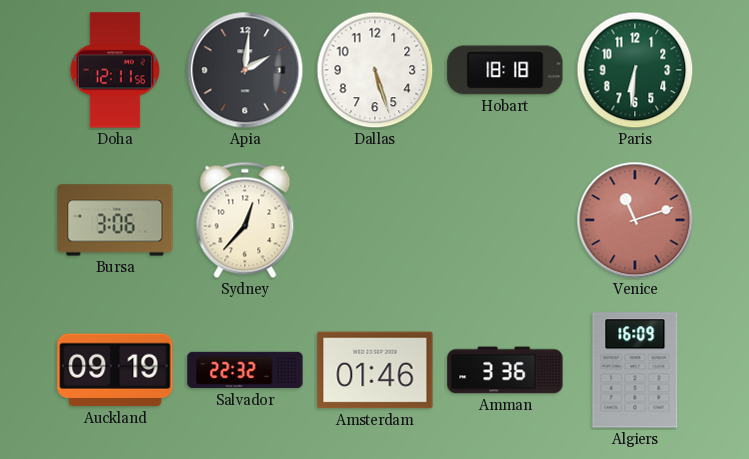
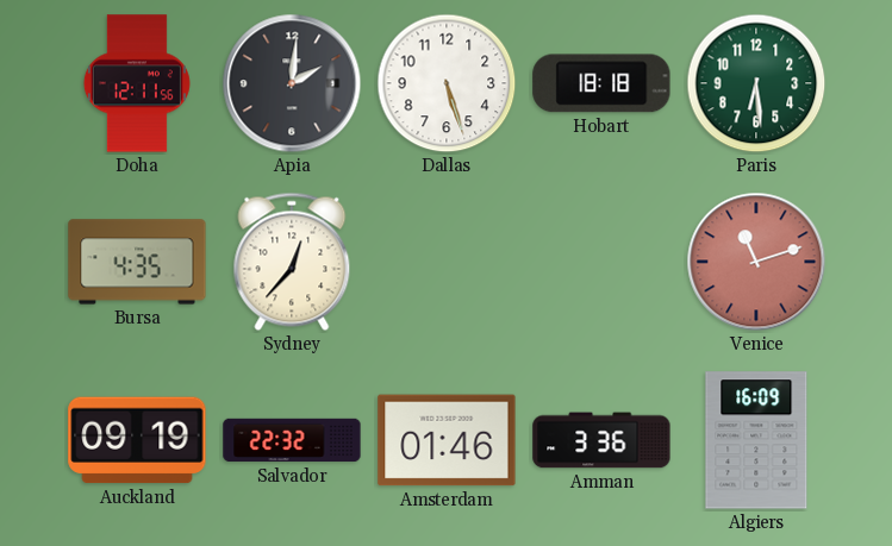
Paris: 6:31 -> 6:29 (756, 83)
Bursa: 3:06 -> 4:35 (137, 262)
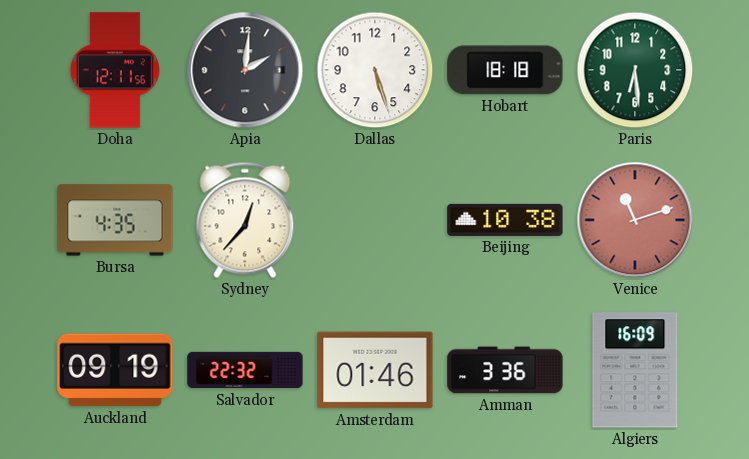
Beijing: none -> 10:38 (505, 220)
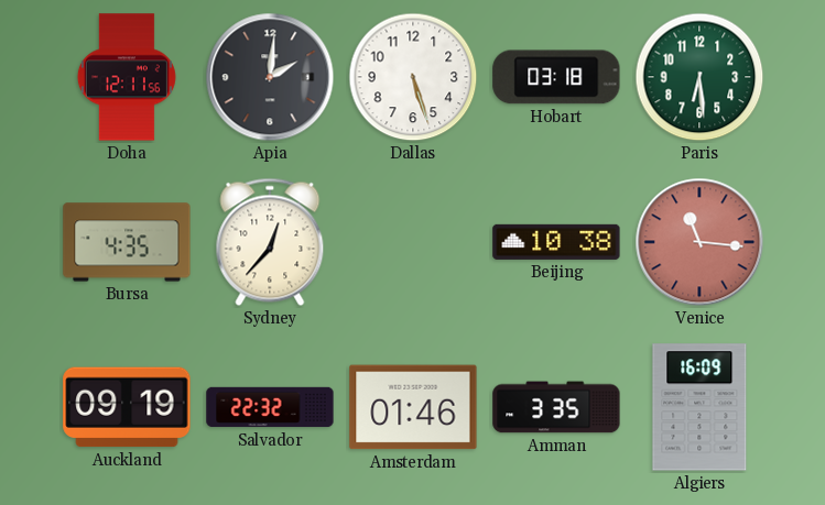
Hobart: 18:18 -> 03:18 (556, 77)
Venice: 11:12 -> 11:16 (699, 242)
Amman: 3:36 -> 3:35 (556, 407)
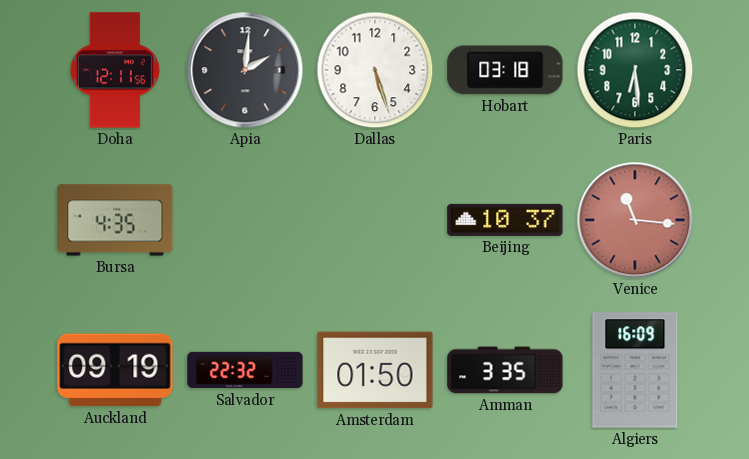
Sydney: 12:37 -> none (270, 242)
Beijing: 10:38 -> 10:37 (505, 220)
Amsterdam: 01:46 -> 01:50 (375, 370)
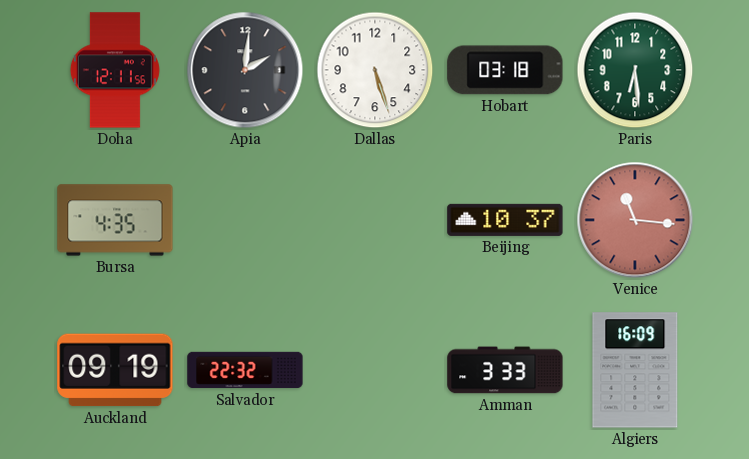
Amsterdam: 01:50 -> none (375, 370)
Amman: 3:35 -> 3:33 (505, 370)
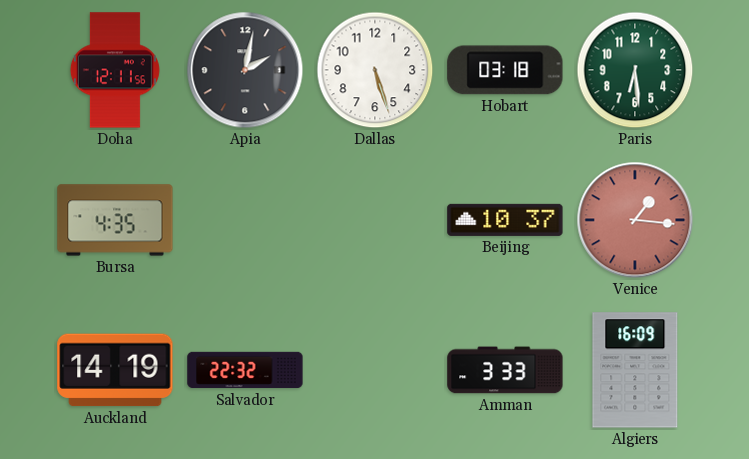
Apia: 2:01 -> 2:02 (245, 70)
Venice: 11:16 -> 1:16 (635, 220)
Auckland: 09:19 -> 14:19 (115, 370)
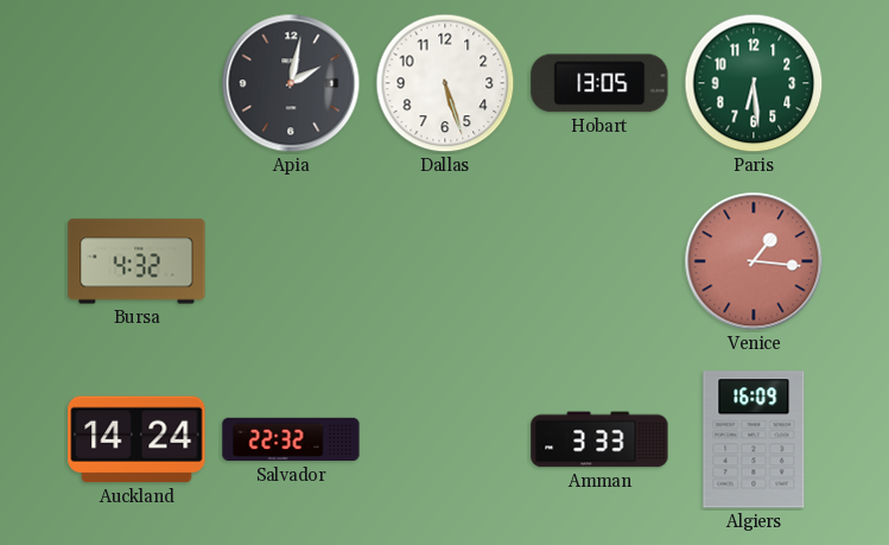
Doha: 12:11 -> none (115, 70)
Hobart: 03:18 -> 13:05 (599, 83)
Bursa: 4:35 -> 4:32 (136, 261)
Beijing: 10:37 -> none (505, 220)
Auckland: 14:19 -> 14:24 (136, 439)
